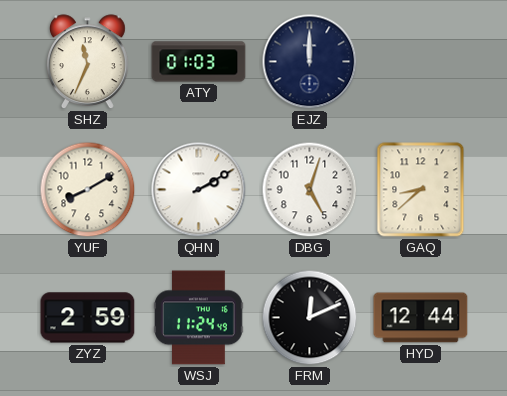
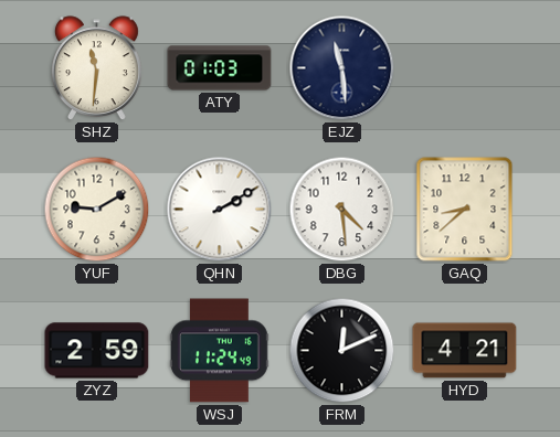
SHZ: 11:34 -> 11:31 (96, 68)
EJZ: 12:00 -> 11:29 (342, 68)
YUF: 8:10 -> 9:10 (97, 210)
DBG: 5:03 -> 4:29 (342, 210)
HYD: 12:44 -> 4:21 (465, 351)
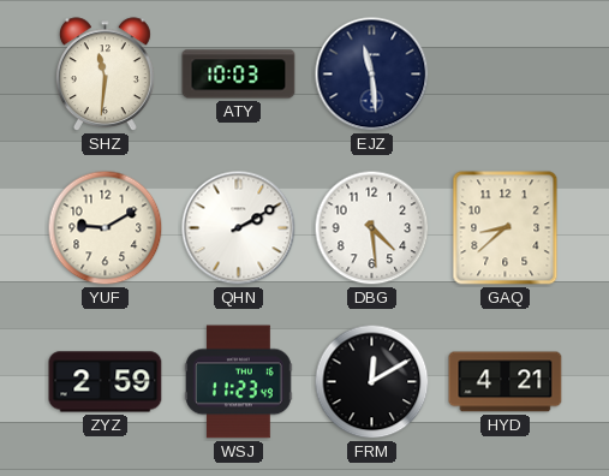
ATY: 01:03 -> 10:03 (239, 75)
WSJ: 11:24 -> 11:23 (239, 382)
FRM: 12:11 -> 12:10 (372, 382)
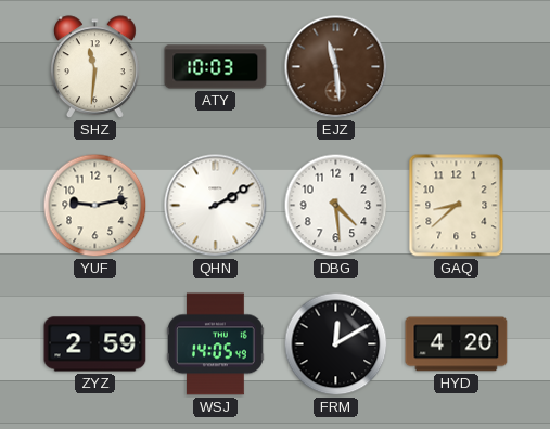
EJZ dial: navy -> brown (336, 67)
YUF: 9:10 -> 9:13 (95, 206)
WSJ: 11:23 -> 14:05 (216, 344)
HYD: 4:21 -> 4:20 (457, 344)
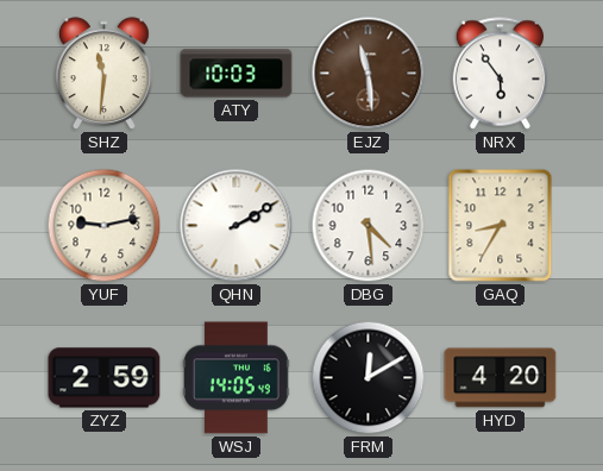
NRX: none -> 5:54 (501, 74)
GAQ: 8:38 -> 8:35 (501, 226)
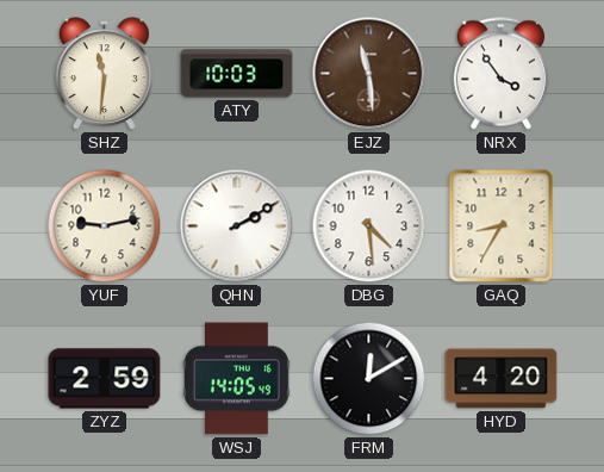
NRX: 5:54 -> 3:54 (502, 74)
